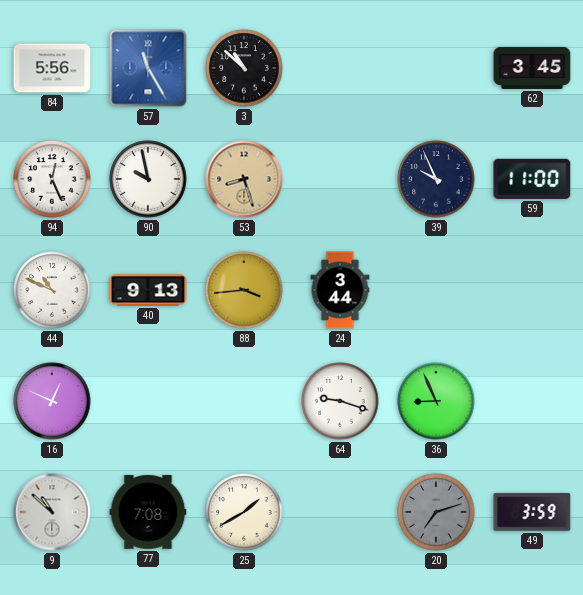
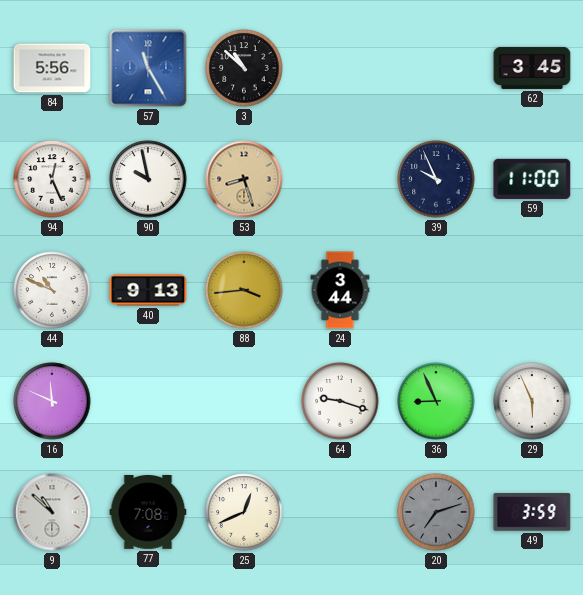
16: 12:49 -> 11:49 (52, 401)
29: none -> 5:56 (532, 401)
25: 1:40 -> 12:41 (244, 512)
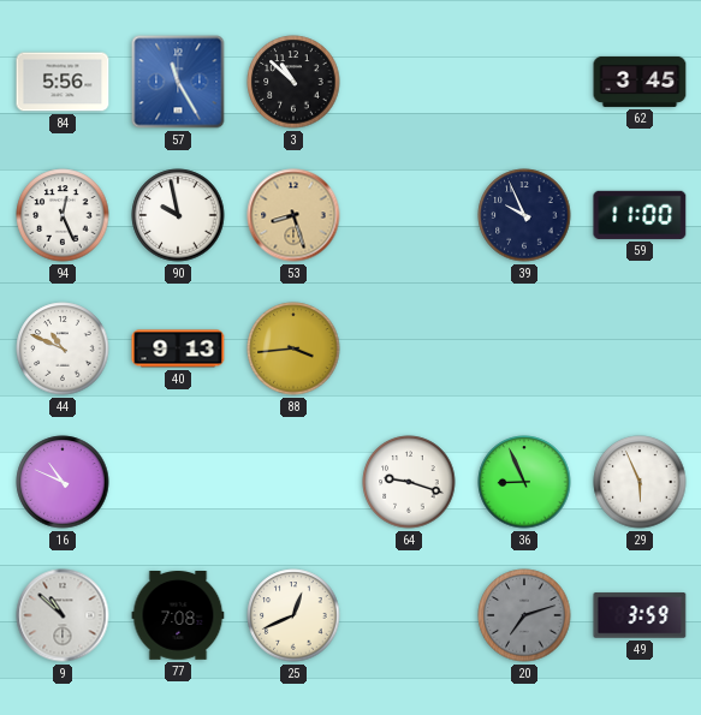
24: 3:44 -> none (340, 290)
16: 11:49 -> 10:49 (63, 482)
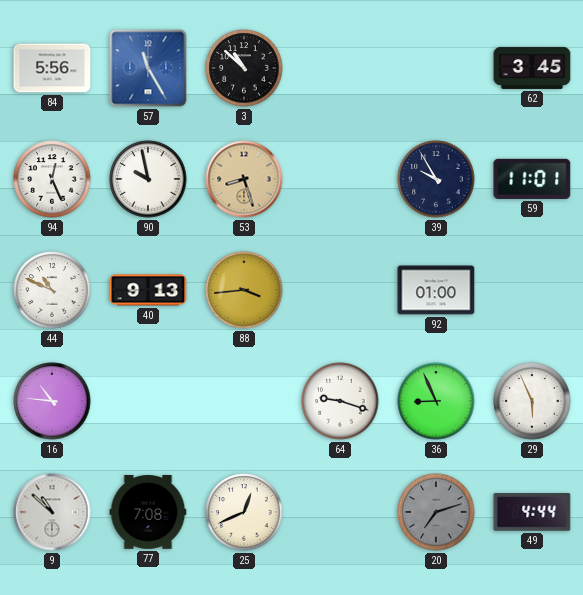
39: 9:56 -> 9:55 (436, 179)
59: 11:00 -> 11:01 (532, 179)
92: none -> 01:00 (436, 290)
16: 10:49 -> 10:46 (52, 401)
49: 3:59 -> 4:44 (532, 512)
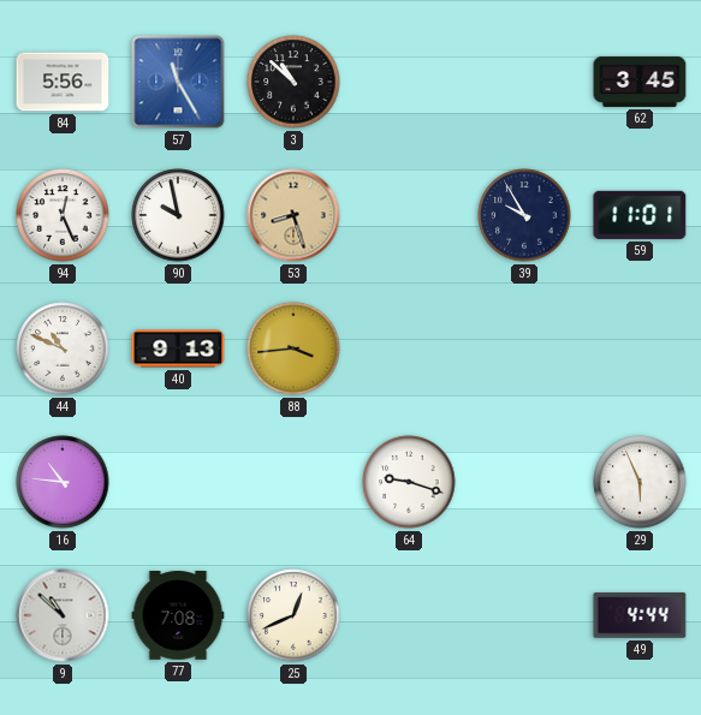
92: 01:00 -> none (436, 290)
36: 8:56 -> none (436, 401)
20: 7:12 -> none (436, 512)
